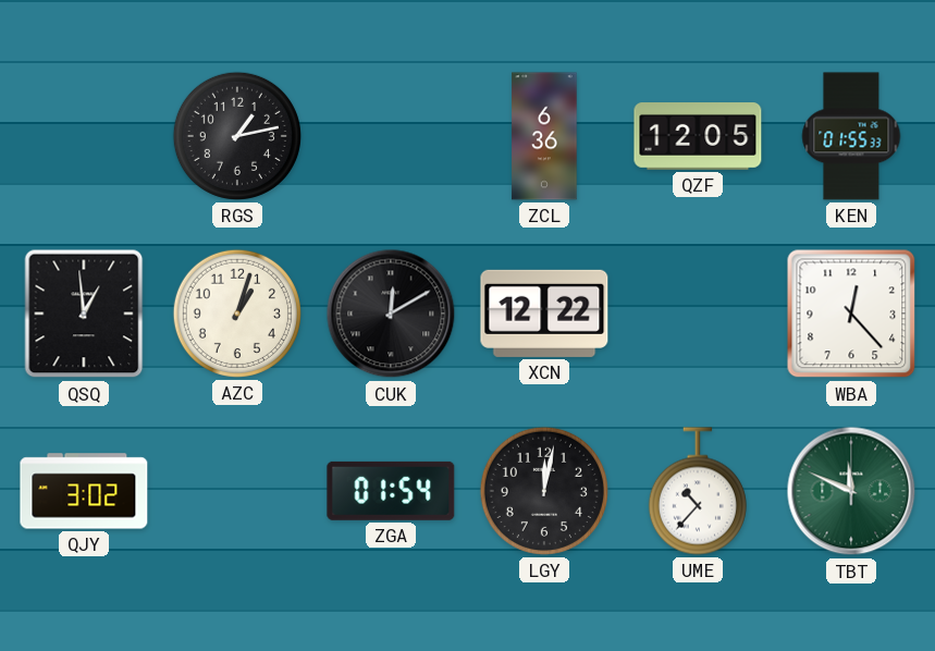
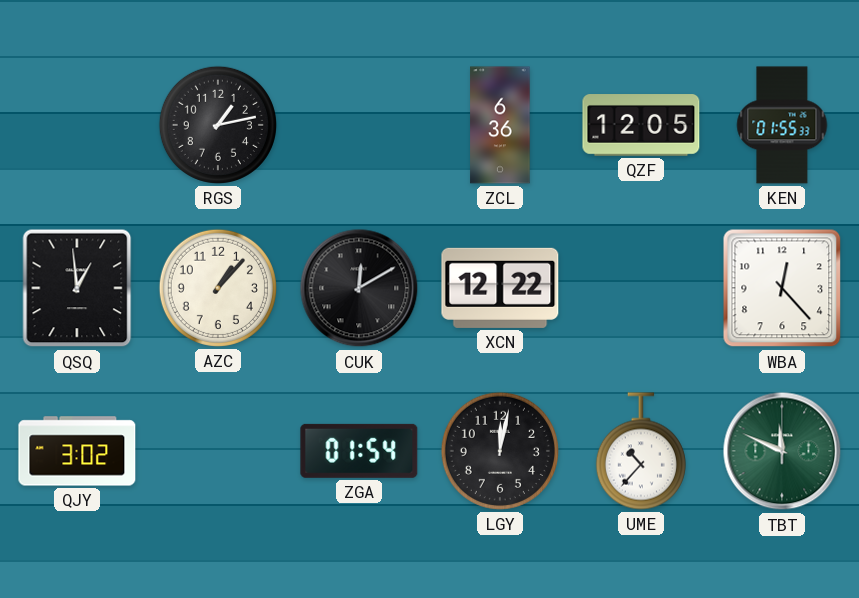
AZC: 1:03 -> 1:07 (218, 288)
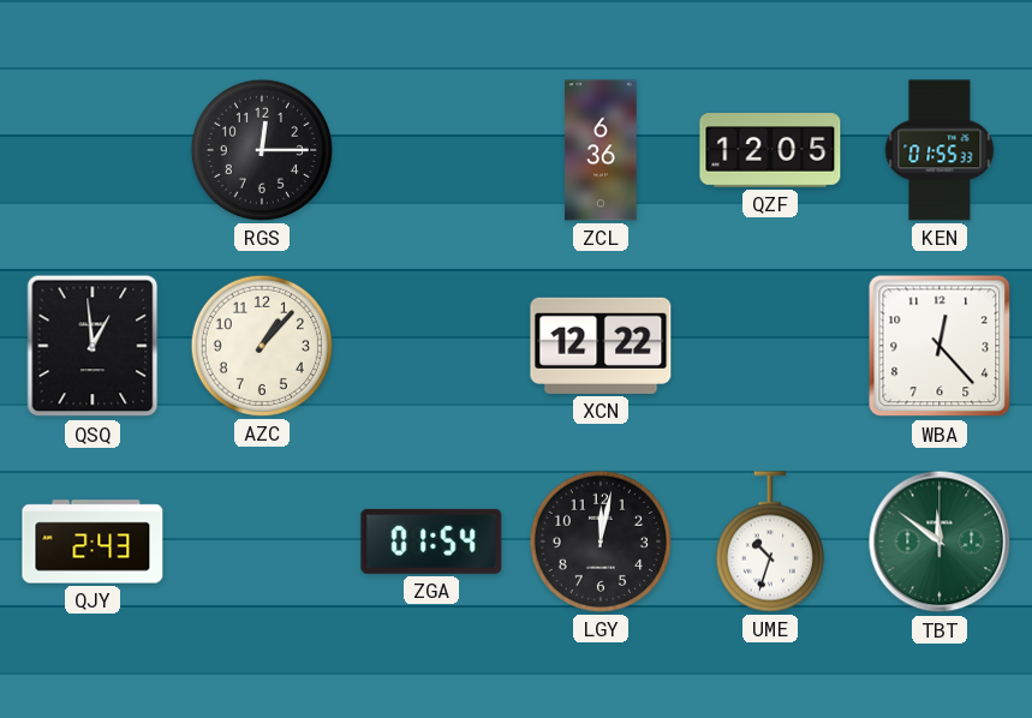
RGS: 1:13 -> 12:15 (262, 150)
CUK: 12:10 -> none (359, 288)
QJY: 3:02 -> 2:43 (93, 542)
UME: 10:37 -> 10:33 (770, 542)
TBT: 11:49 -> 11:51 (939, 542)
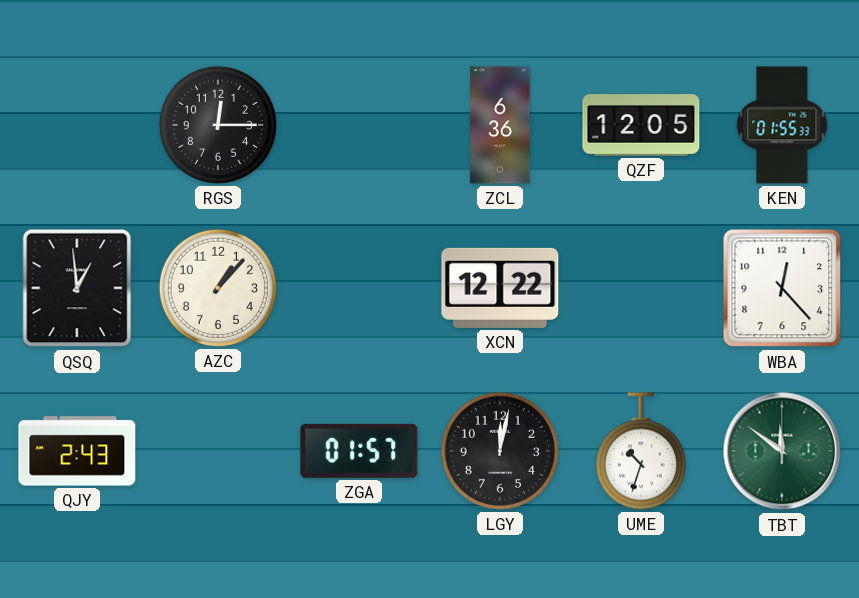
ZGA: 01:54 -> 01:57 (359, 451)
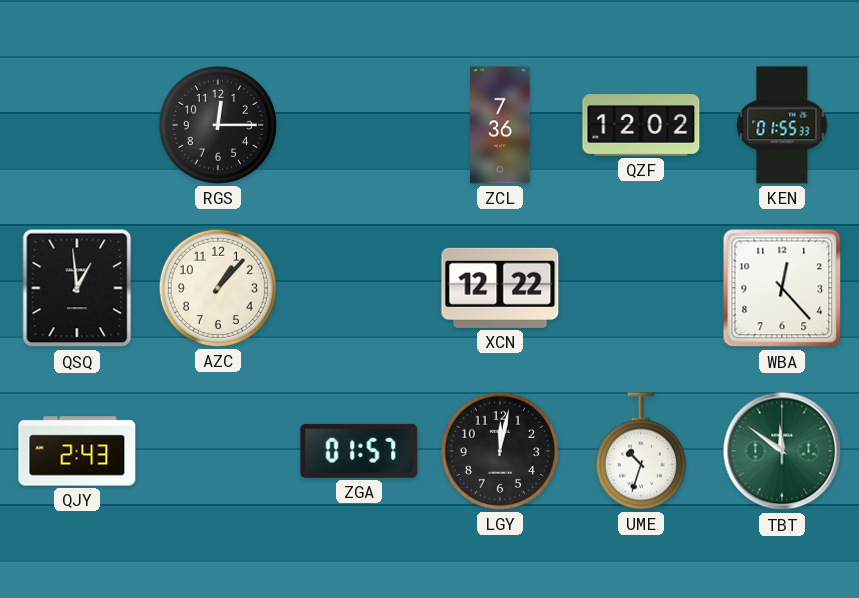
ZCL: 6:36 -> 7:36 (500, 125)
QZF: 12:05 -> 12:02 (641, 125)
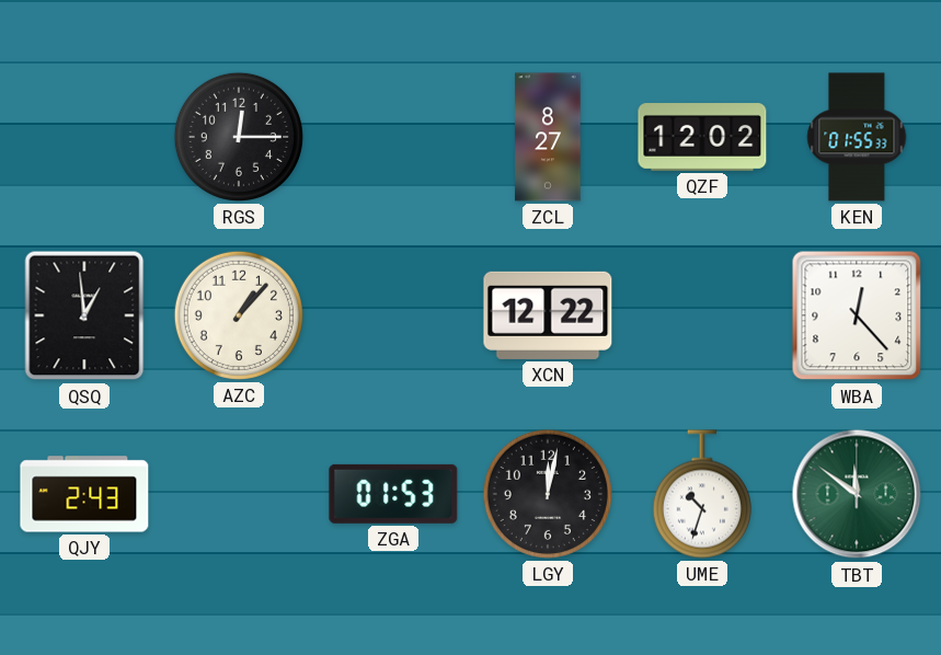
ZCL: 7:36 -> 8:27 (548, 137)
ZGA: 01:57 -> 01:53 (393, 494)
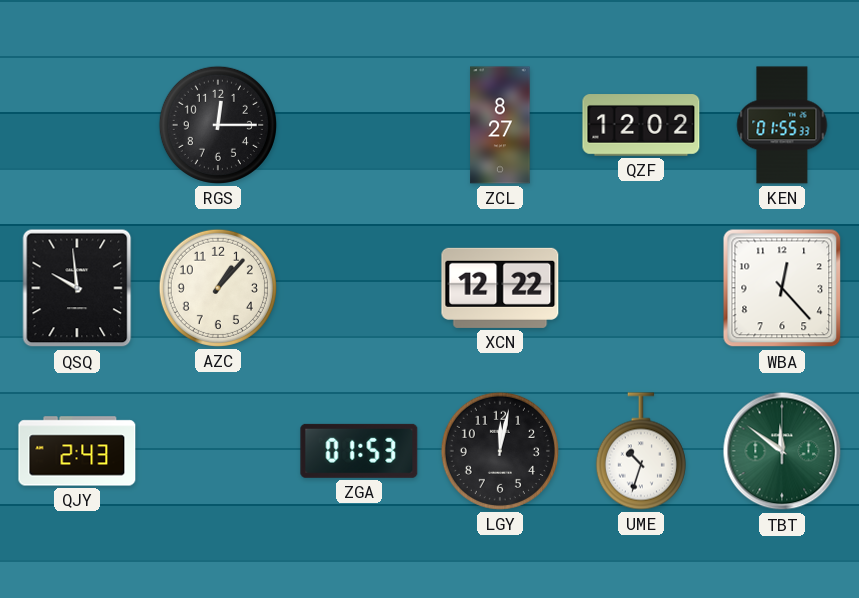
QSQ: 12:59 -> 9:59 (77, 288)
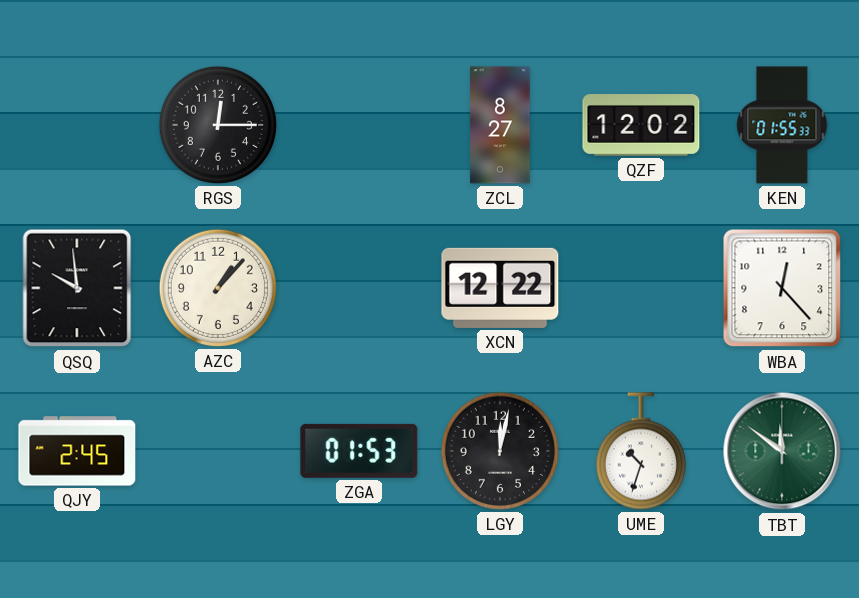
QJY: 2:43 -> 2:45 (77, 451)
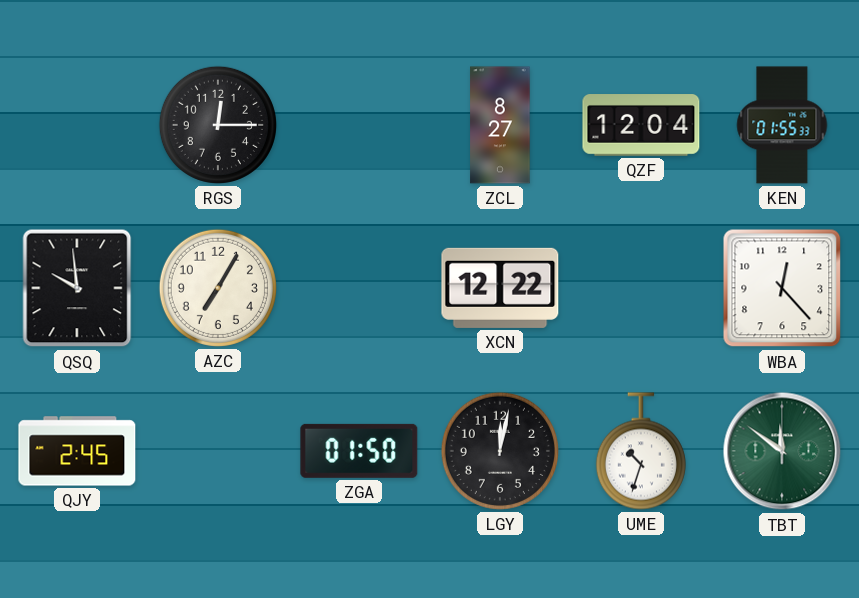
QZF: 12:02 -> 12:04 (641, 125)
AZC: 1:07 -> 7:05 (218, 288)
ZGA: 01:53 -> 01:50 (359, 451)
